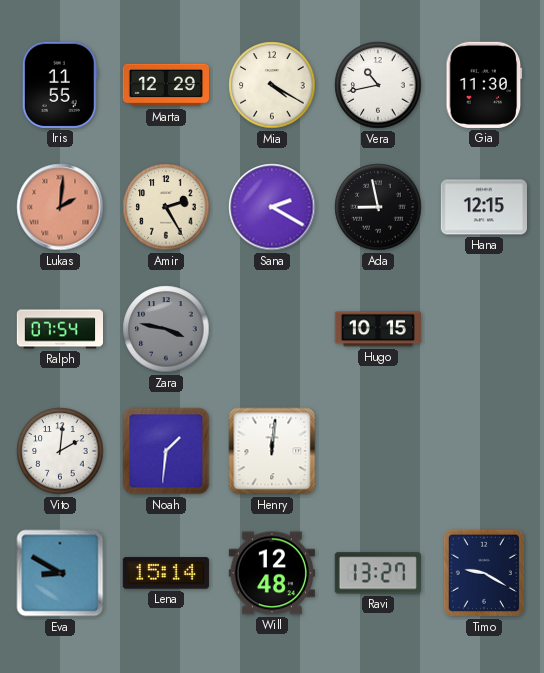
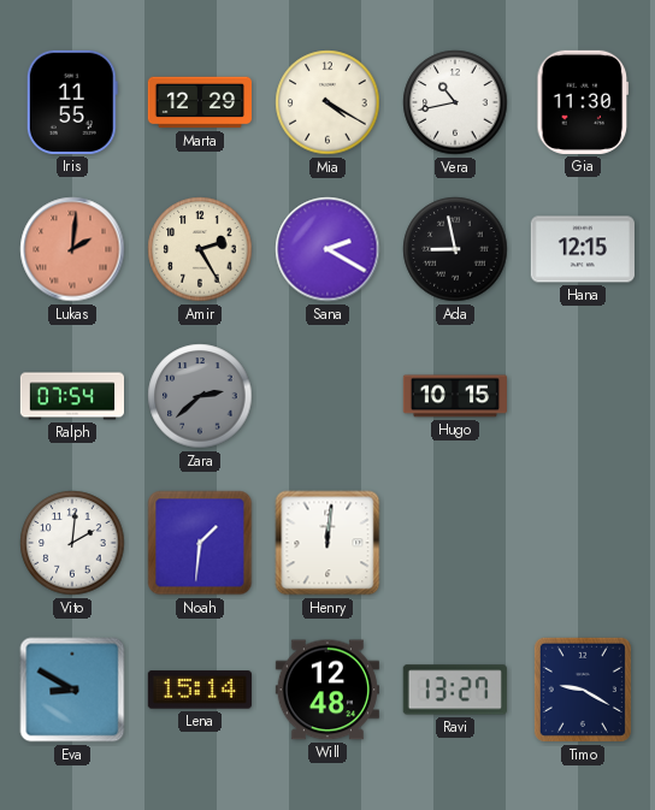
Zara: 3:47 -> 2:38 (200, 396)
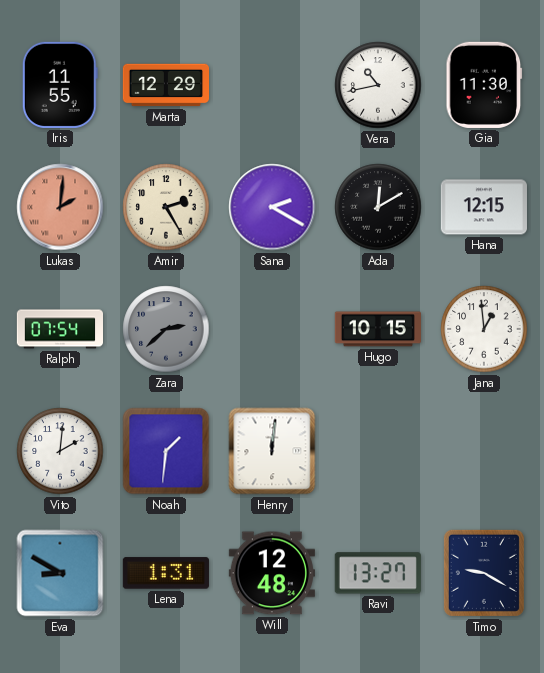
Mia: 4:20 -> none (327, 102)
Ada: 8:58 -> 12:10 (378, 207)
Jana: none -> 12:59 (484, 329)
Lena: 15:14 -> 1:31 (166, 573)
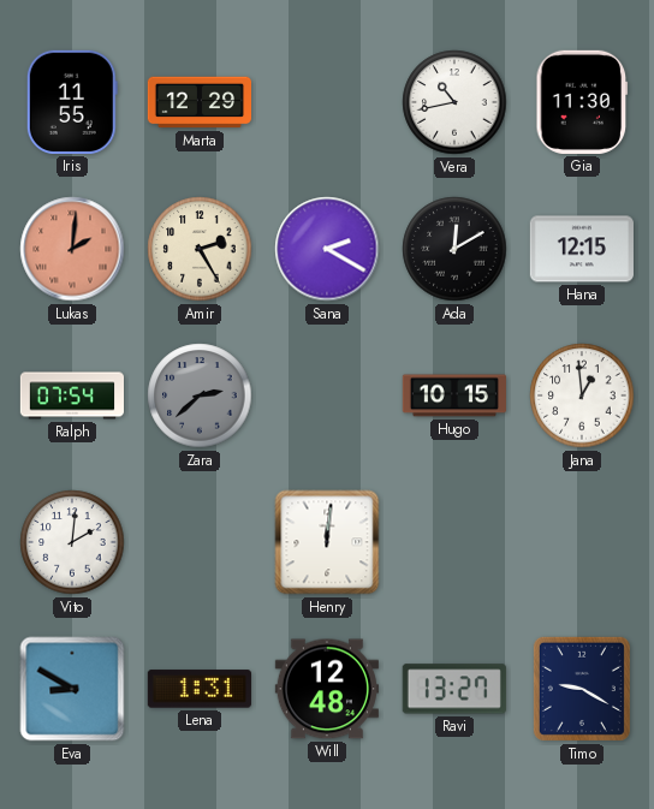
Noah: 1:31 -> none (166, 451)
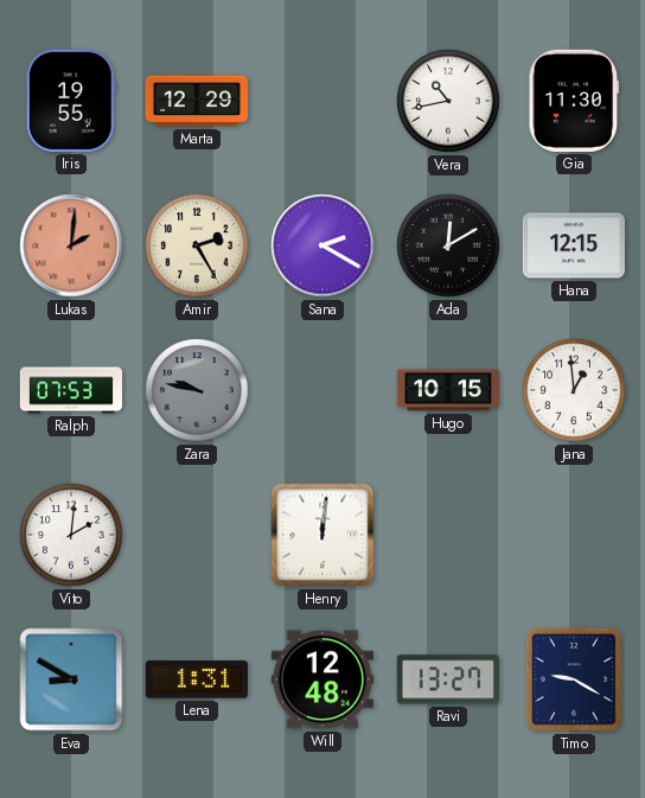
Iris: 11:55 -> 19:55 (71, 101)
Ralph: 07:54 -> 07:53 (70, 390)
Zara: 2:38 -> 9:47 (197, 390)
